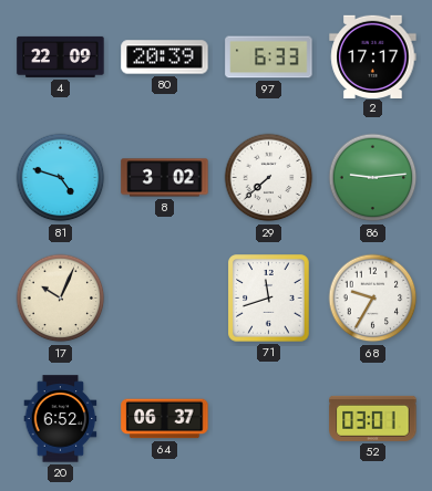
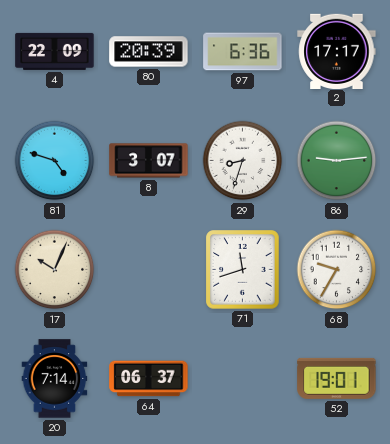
97: 6:33 -> 6:36 (243, 52)
8: 3:02 -> 3:07 (149, 161)
29: 7:38 -> 8:33 (243, 161)
20: 6:52 -> 7:14 (55, 379)
52: 03:01 -> 19:01 (337, 378)
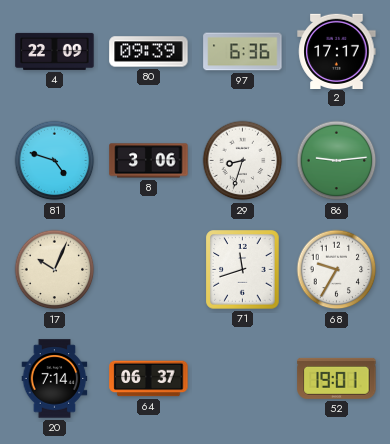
80: 20:39 -> 09:39 (149, 52)
8: 3:07 -> 3:06 (149, 161)
